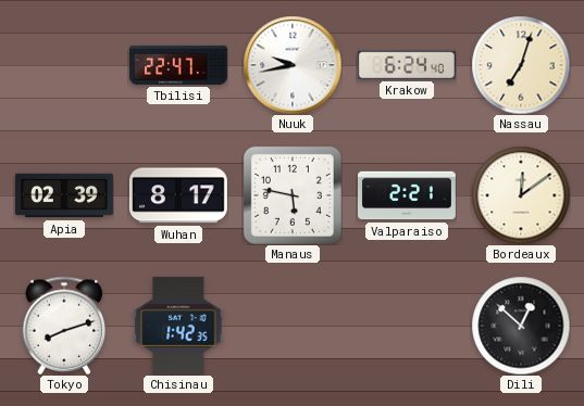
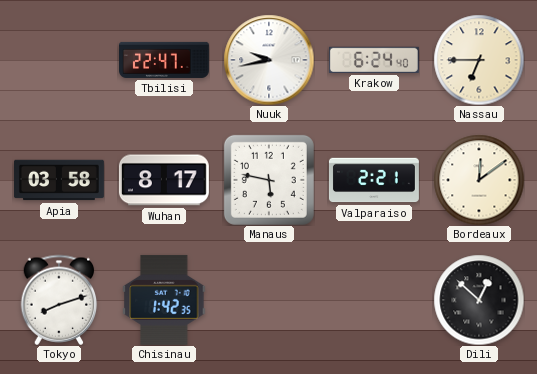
Nassau: 7:03 -> 6:45 (479, 60)
Apia: 02:39 -> 03:58 (59, 180)
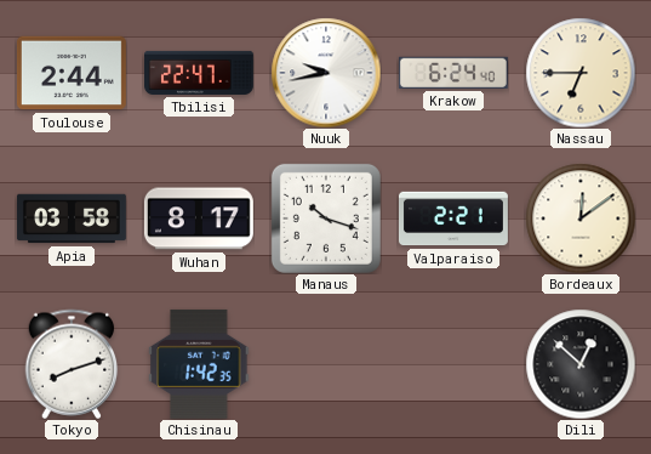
Toulouse: none -> 2:44 (72, 73)
Manaus: 5:47 -> 10:18 (326, 219)
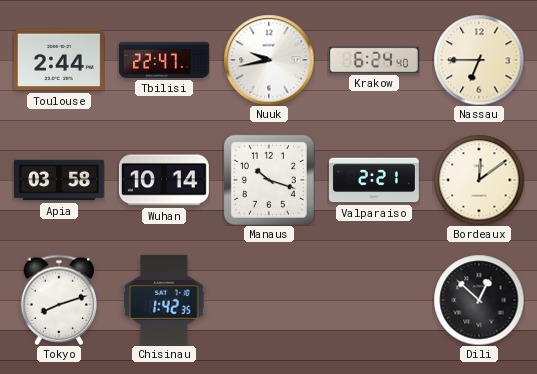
Wuhan: 8:17 -> 10:14 (164, 180)
